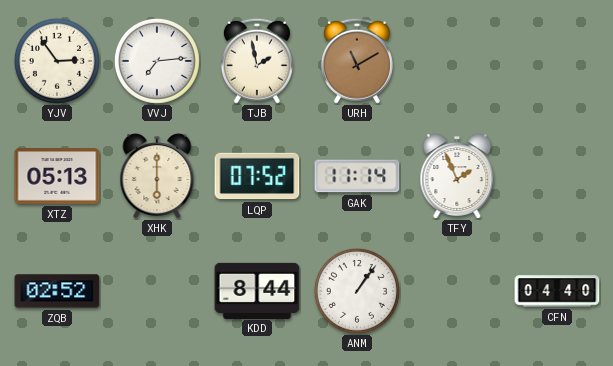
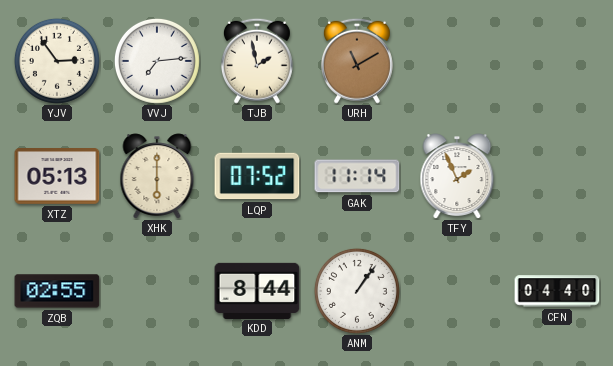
ZQB: 02:52 -> 02:55 (57, 291)
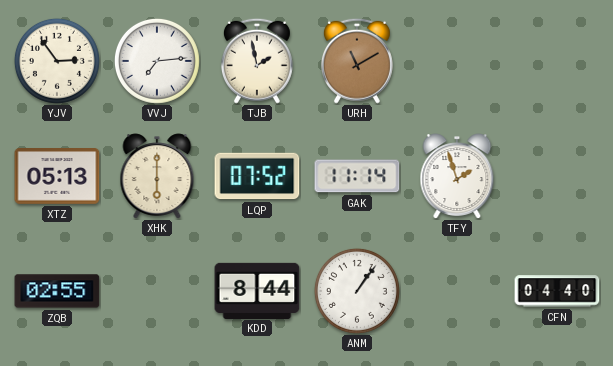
TFY: 1:56 -> 1:57 (457, 176)
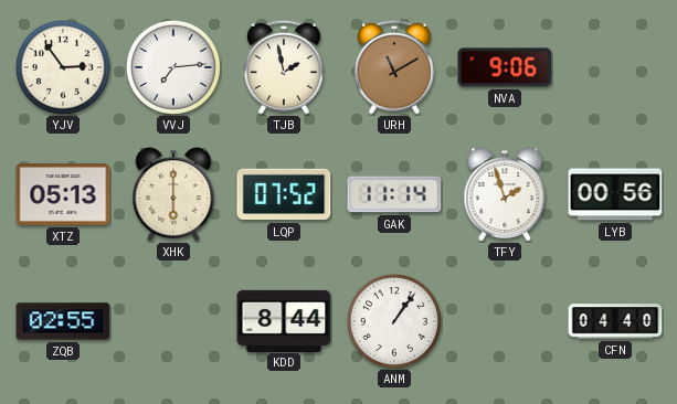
NVA: none -> 9:06 (505, 67)
LYB: none -> 00:56 (615, 194)
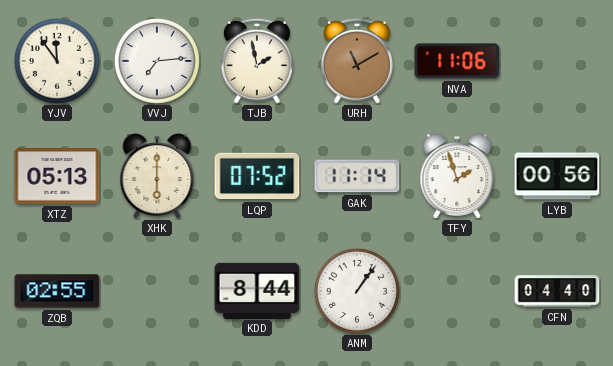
YJV: 2:54 -> 11:54 (57, 61)
NVA: 9:06 -> 11:06 (457, 61)
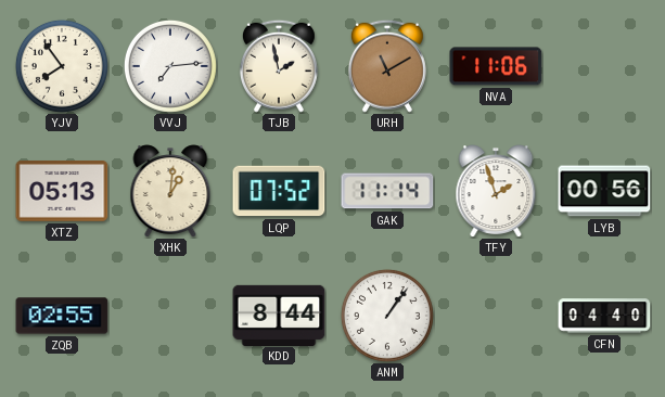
YJV: 11:54 -> 7:54 (62, 66)
XHK: 6:00 -> 1:01 (170, 191)
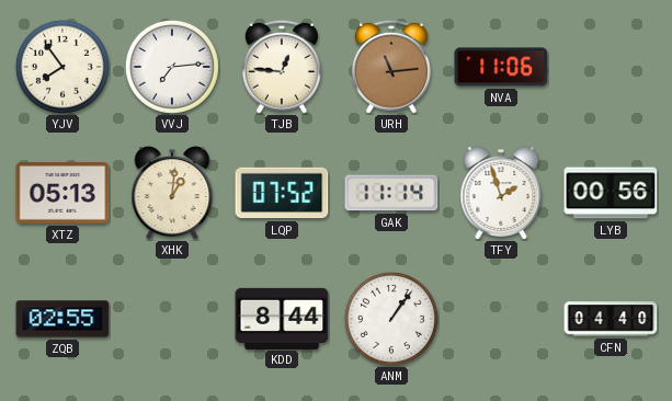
TJB: 1:58 -> 12:46 (282, 67)
URH: 11:10 -> 11:14 (391, 67)
